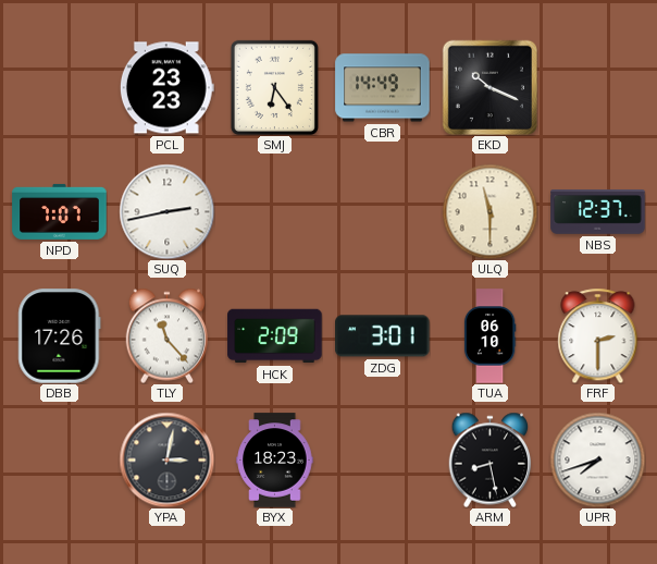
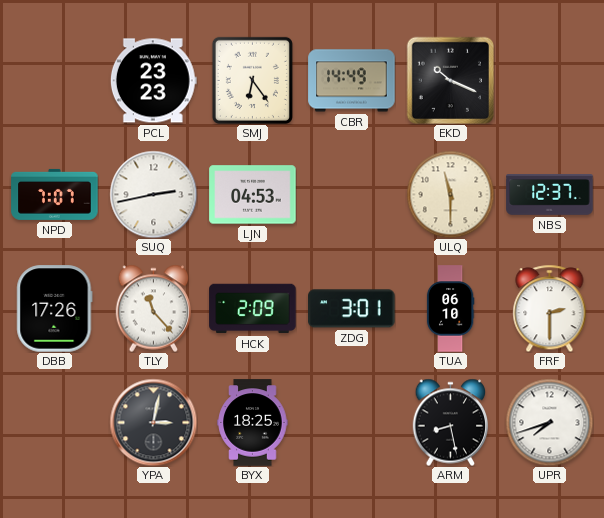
LJN: none -> 04:53 (253, 195)
BYX: 18:23 -> 18:25 (253, 423)
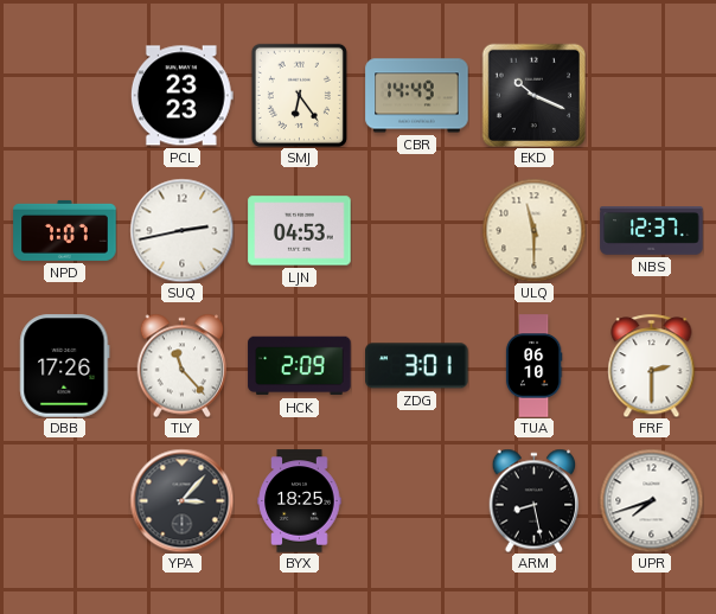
YPA: 3:02 -> 3:07 (181, 500)
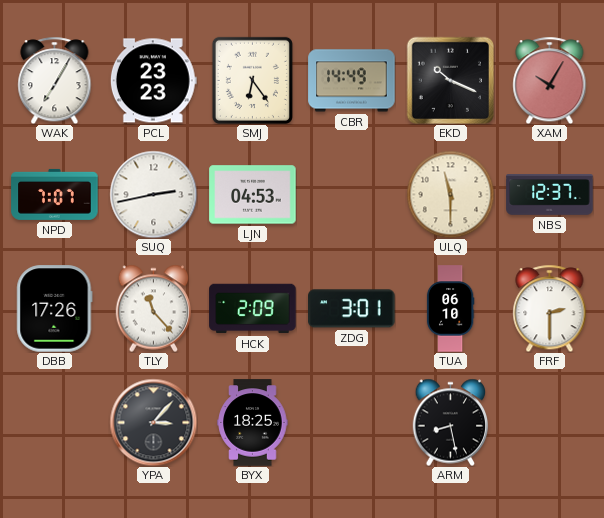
WAK: none -> 7:05 (55, 80)
XAM: none -> 10:05 (550, 80)
UPR: 7:42 -> none (651, 500)
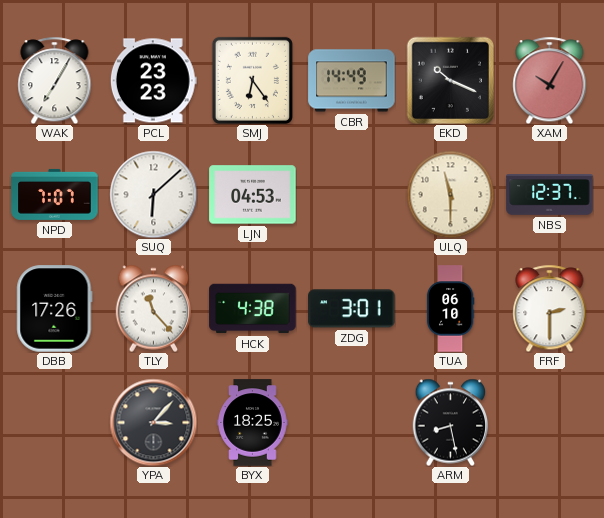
SUQ: 2:43 -> 6:08 (153, 194)
HCK: 2:09 -> 4:38 (253, 309)
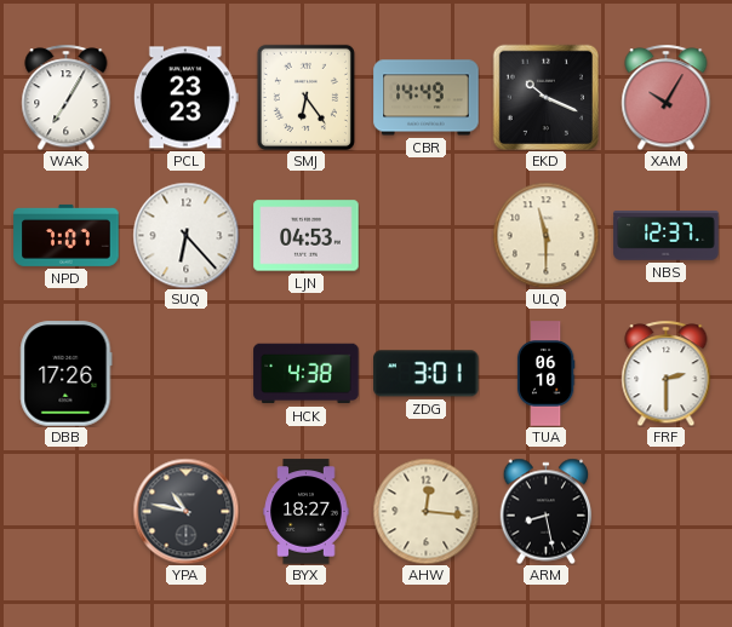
SUQ: 6:08 -> 6:23 (185, 235)
TLY: 11:23 -> none (154, 308)
YPA: 3:07 -> 10:47 (185, 511)
BYX: 18:25 -> 18:27 (307, 512)
AHW: none -> 12:16 (425, 511)
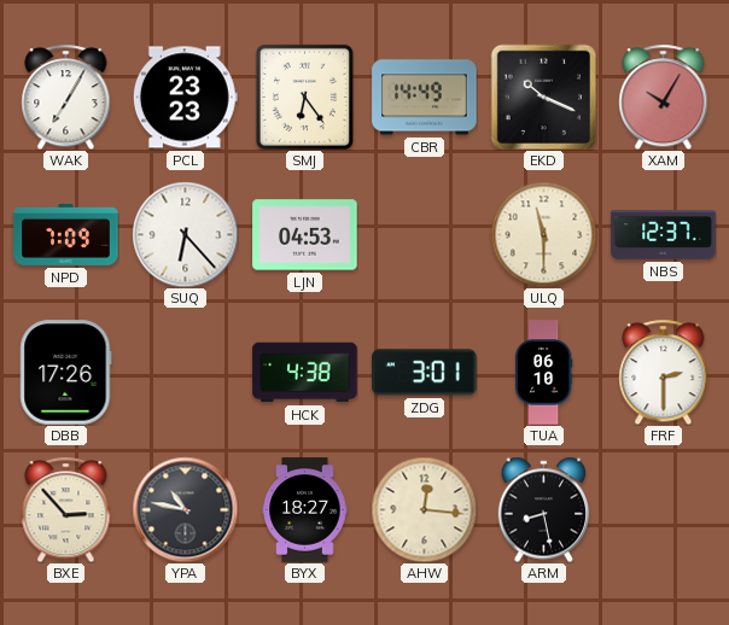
NPD: 7:07 -> 7:09 (66, 234)
BXE: none -> 2:53 (66, 509)
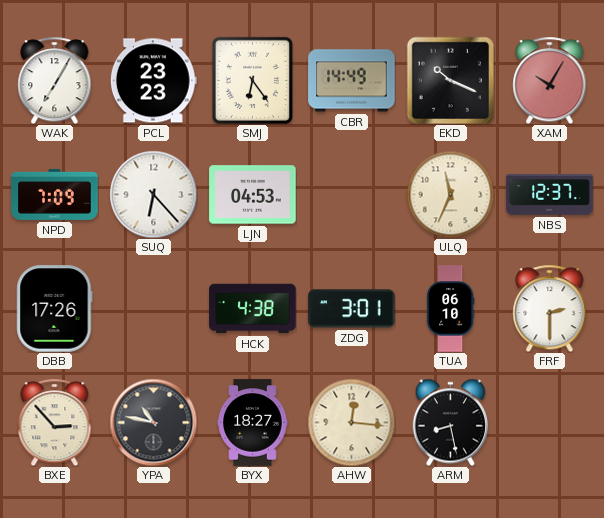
ULQ: 11:30 -> 11:34 (450, 194)
